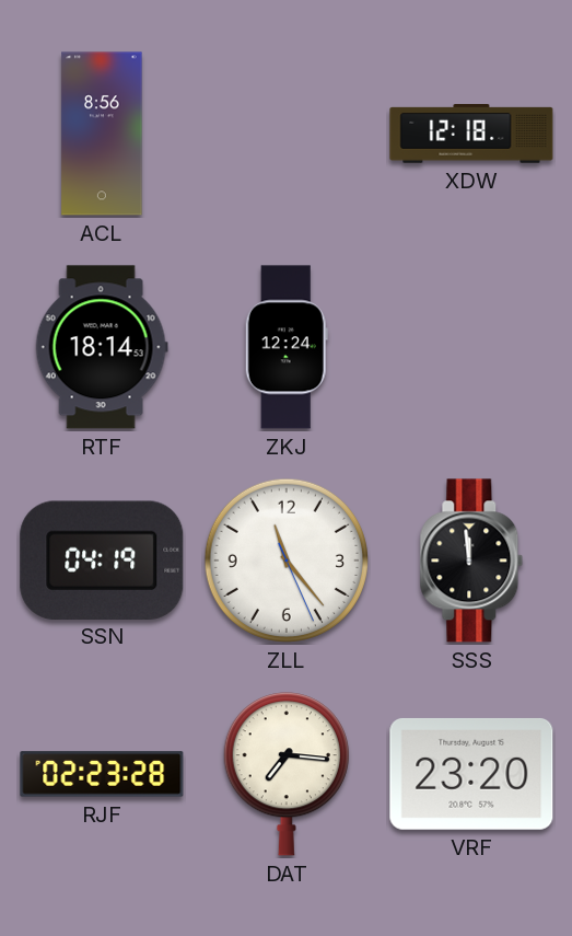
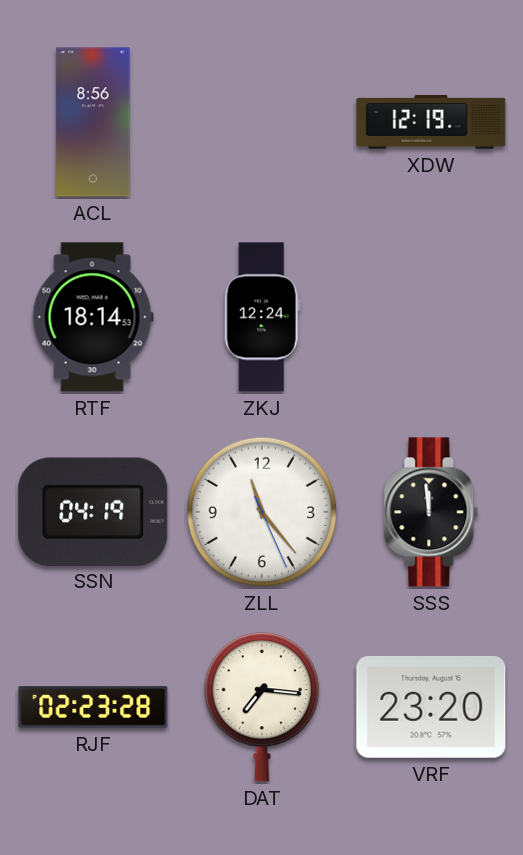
XDW: 12:18 -> 12:19 (431, 123)
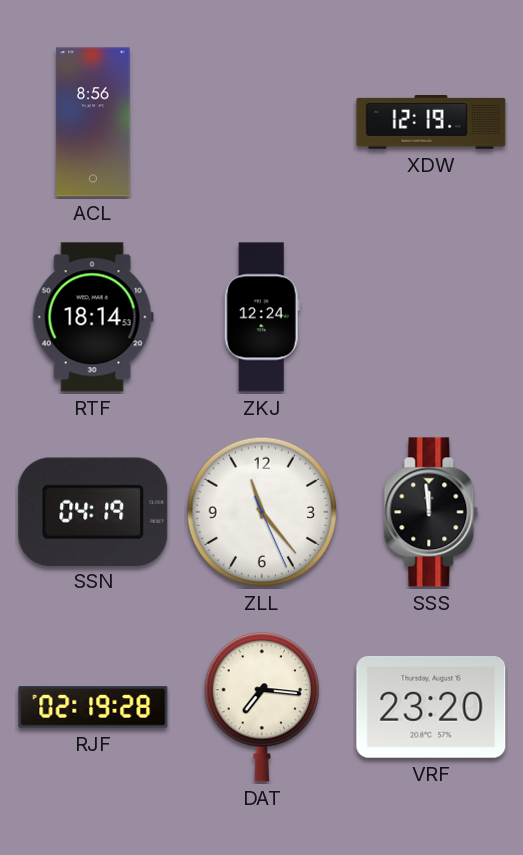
RJF: 02:23 -> 02:19 (93, 707)
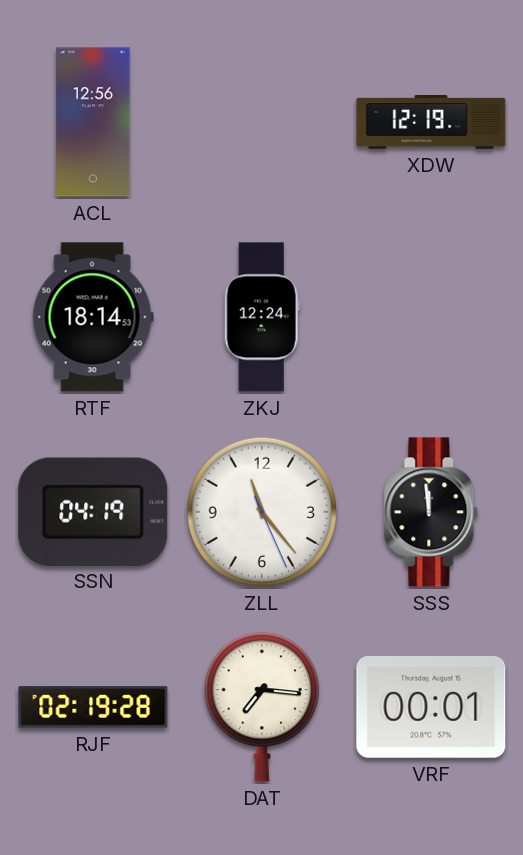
ACL: 8:56 -> 12:56 (93, 122)
VRF: 23:20 -> 00:01 (431, 707)
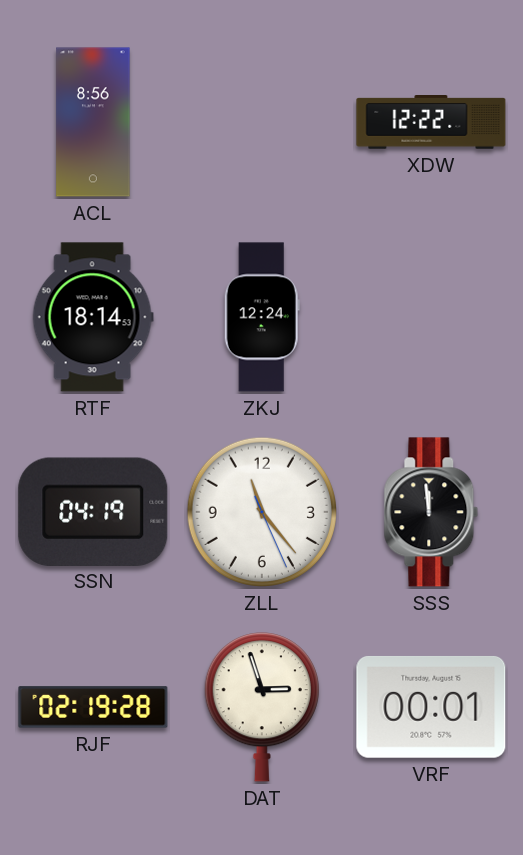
ACL: 12:56 -> 8:56 (93, 122)
XDW: 12:19 -> 12:22 (431, 123)
DAT: 7:16 -> 2:57 (262, 707)
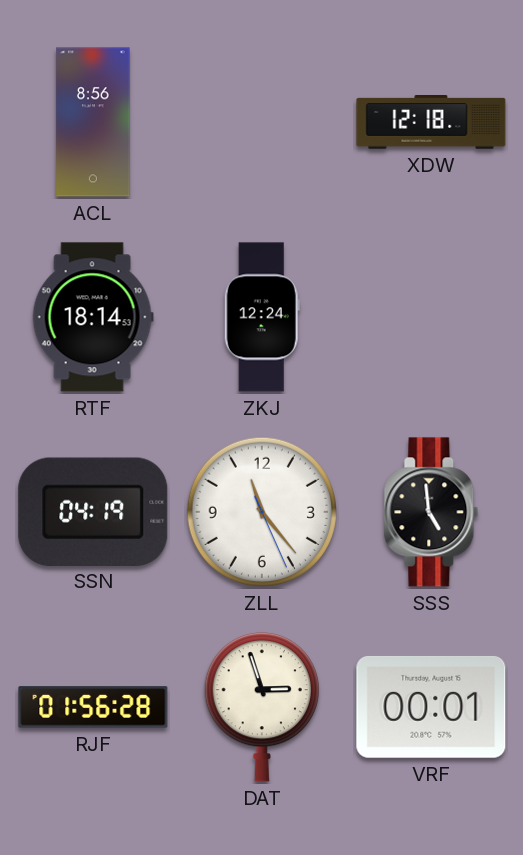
XDW: 12:22 -> 12:18 (431, 123)
SSS: 11:59 -> 4:59 (431, 512)
RJF: 02:19 -> 01:56 (93, 707)
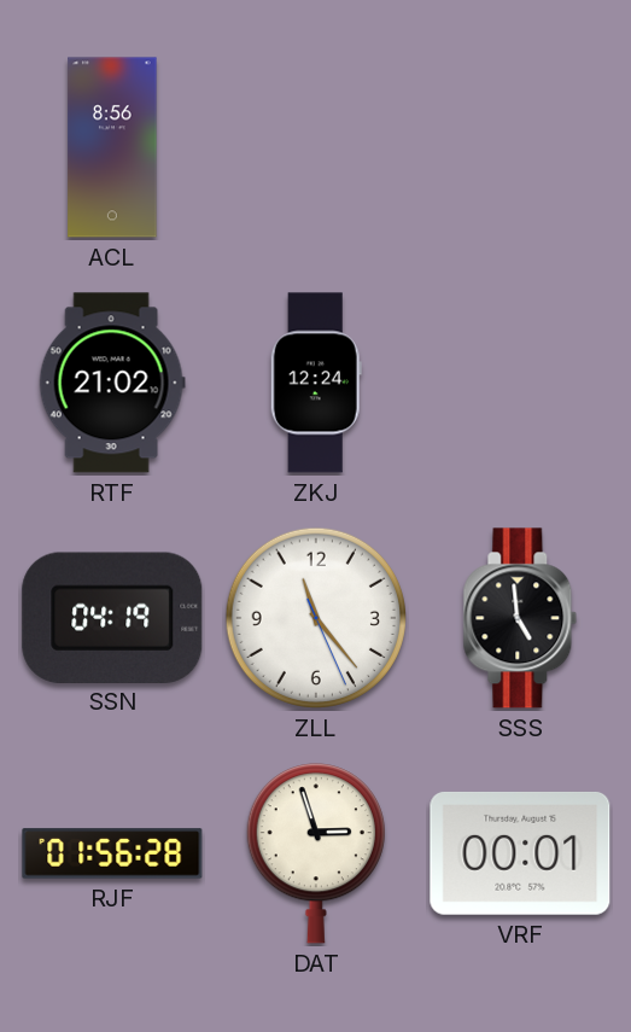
XDW: 12:18 -> none (431, 123)
RTF: 18:14 -> 21:02 (112, 383)
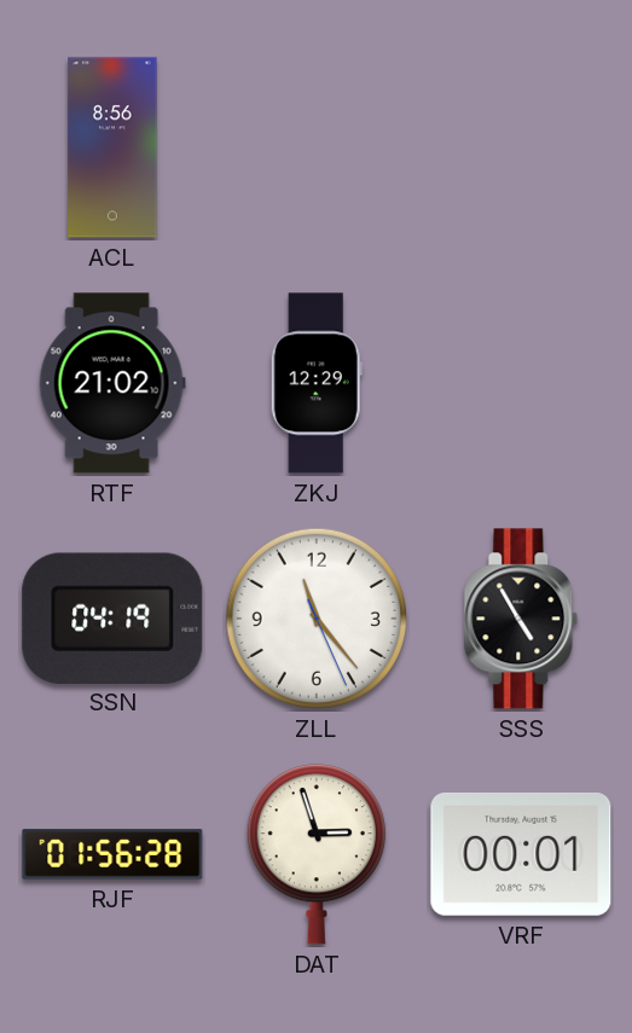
ZKJ: 12:24 -> 12:29 (317, 383)
SSS: 4:59 -> 4:55 (521, 619)
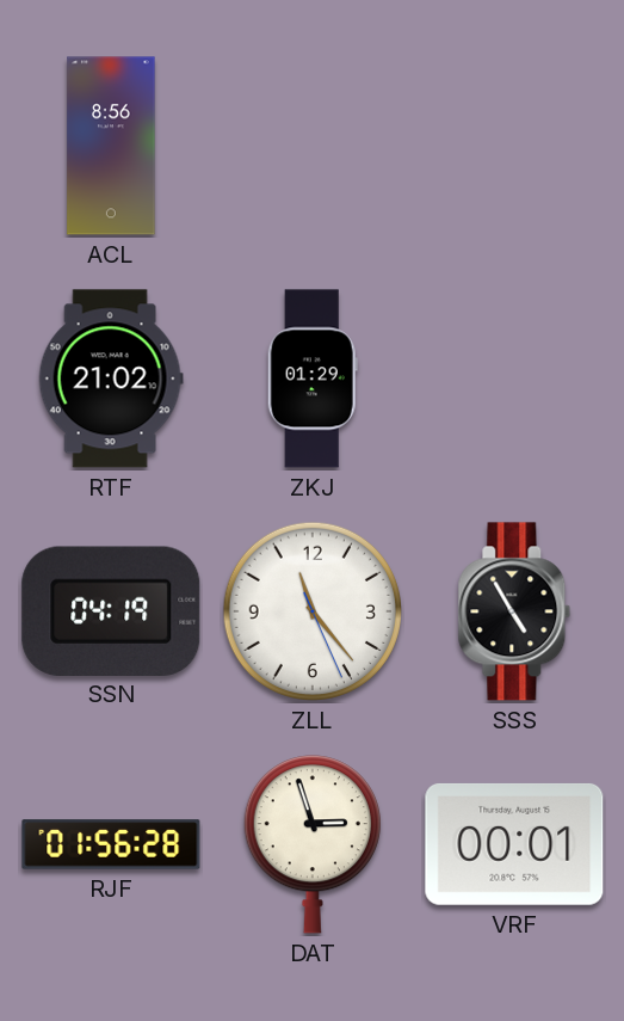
ZKJ: 12:29 -> 01:29 (313, 379)
